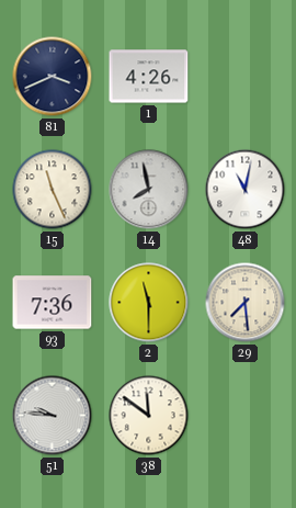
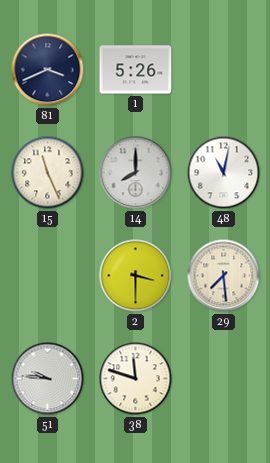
1: 4:26 -> 5:26 (136, 70)
14: 7:58 -> 8:00 (136, 173)
93: 7:36 -> none (53, 303)
2: 11:30 -> 3:30 (136, 276)
38: 11:51 -> 11:48 (136, 379)
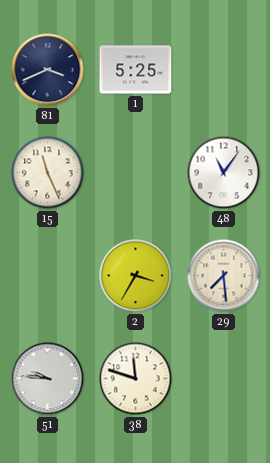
1: 5:26 -> 5:25 (136, 70)
14: 8:00 -> none (136, 173)
48: 11:02 -> 11:06 (224, 173)
2: 3:30 -> 3:35 (136, 276)
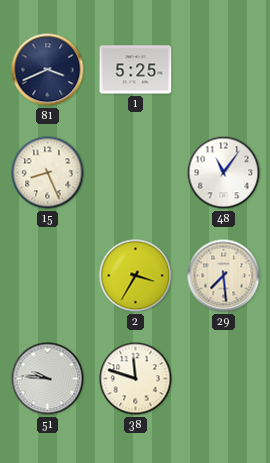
15: 11:26 -> 8:26 (48, 173)
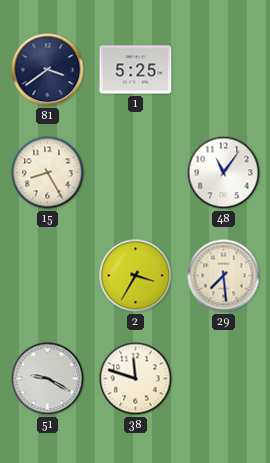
81: 3:41 -> 3:39 (48, 70)
15: 8:26 -> 8:25 (48, 173)
51: 9:46 -> 9:20 (48, 379)
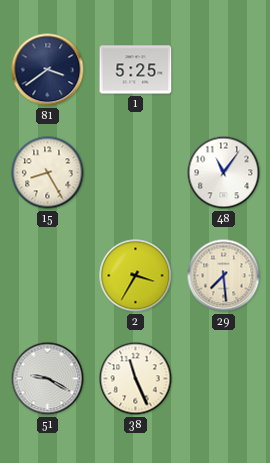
38: 11:48 -> 11:26 (136, 379)
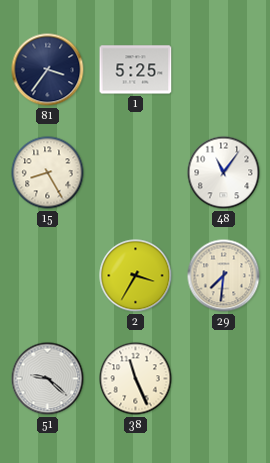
81: 3:39 -> 3:36 (48, 70)
29: 7:29 -> 7:31 (224, 276)
51: 9:20 -> 9:22 (48, 379)
